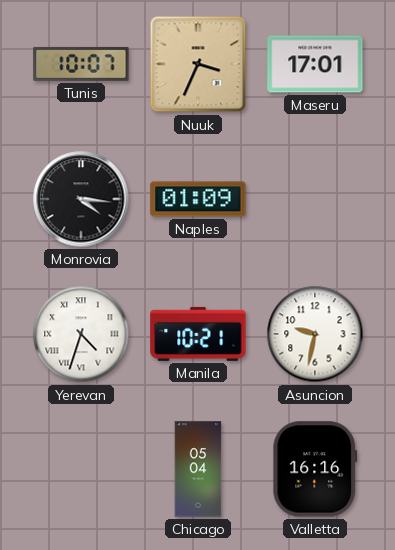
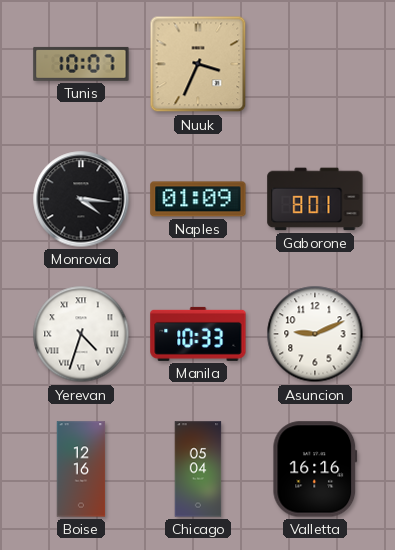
Maseru: 17:01 -> none (315, 64)
Gaborone: none -> 8:01 (315, 199)
Manila: 10:21 -> 10:33 (198, 334)
Asuncion: 9:32 -> 9:11 (315, 334)
Boise: none -> 12:16 (81, 469)
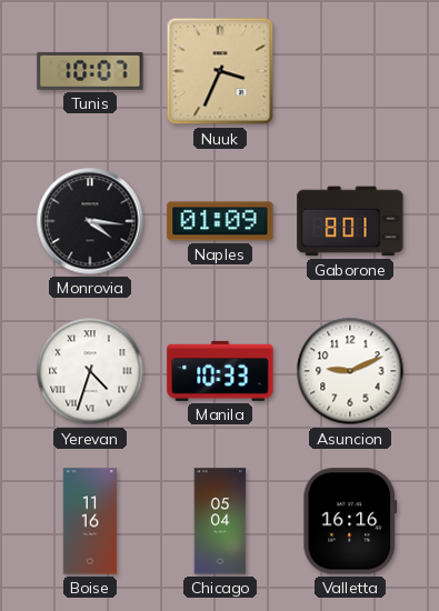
Boise: 12:16 -> 11:16 (90, 521)
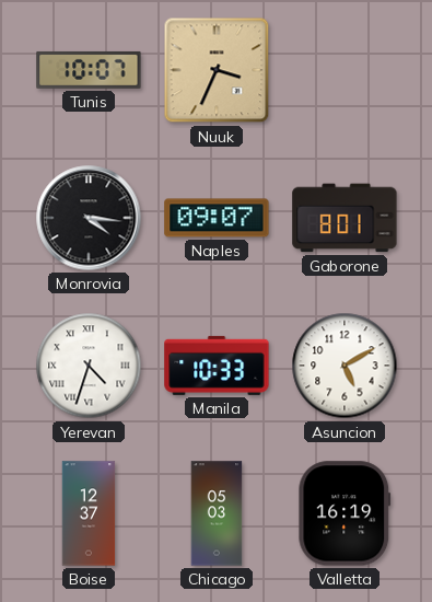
Naples: 01:09 -> 09:07 (217, 218)
Asuncion: 9:11 -> 5:10 (345, 366)
Boise: 11:16 -> 12:37 (89, 513)
Chicago: 05:04 -> 05:03 (217, 513)
Valletta: 16:16 -> 16:19 (345, 513)
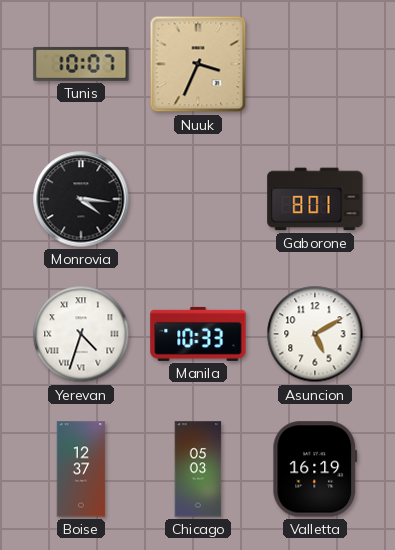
Naples: 09:07 -> none (217, 218)
